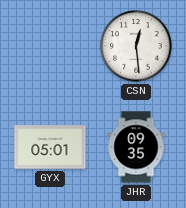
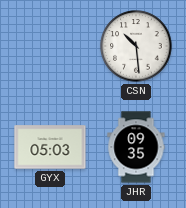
CSN: 12:29 -> 10:29 (136, 46)
GYX: 05:01 -> 05:03 (50, 147)
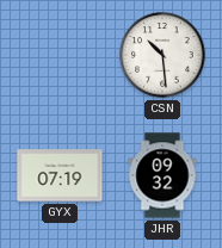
GYX: 05:03 -> 07:19 (60, 175)
JHR: 09:35 -> 09:32 (162, 175)
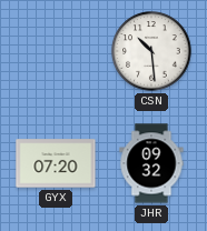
GYX: 07:19 -> 07:20 (56, 163)
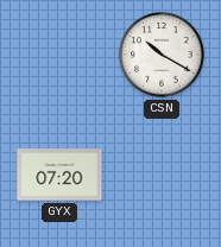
CSN: 10:29 -> 10:20 (162, 55)
JHR: 09:32 -> none (151, 163)
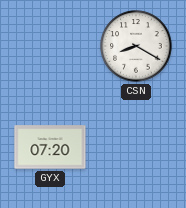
CSN: 10:20 -> 8:20 (136, 46)
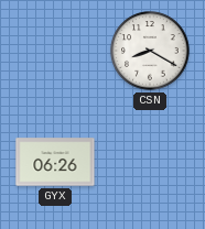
GYX: 07:20 -> 06:26 (55, 162)
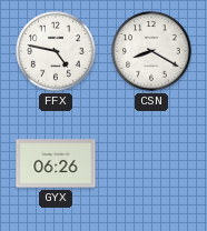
FFX: none -> 4:47 (56, 51)
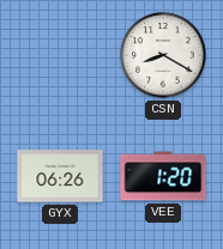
FFX: 4:47 -> none (56, 51)
VEE: none -> 1:20 (163, 176)
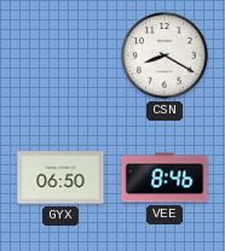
GYX: 06:26 -> 06:50 (60, 177)
VEE: 1:20 -> 8:46 (165, 177)
